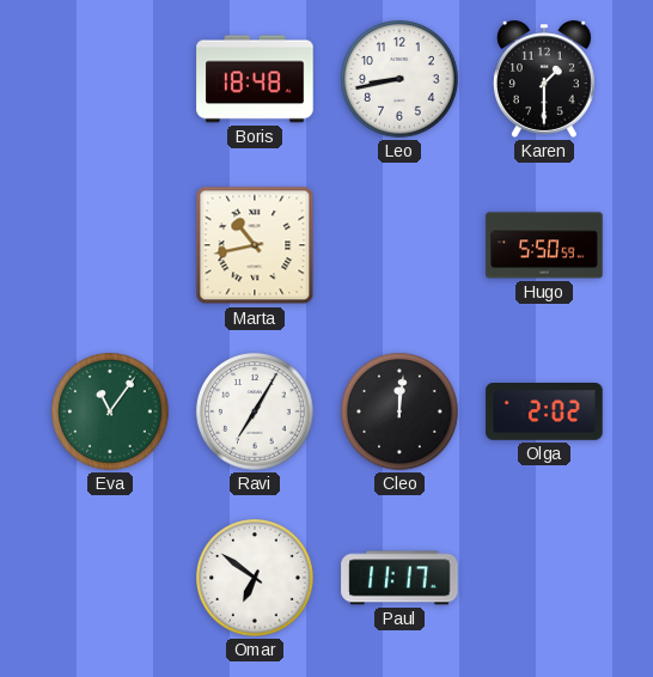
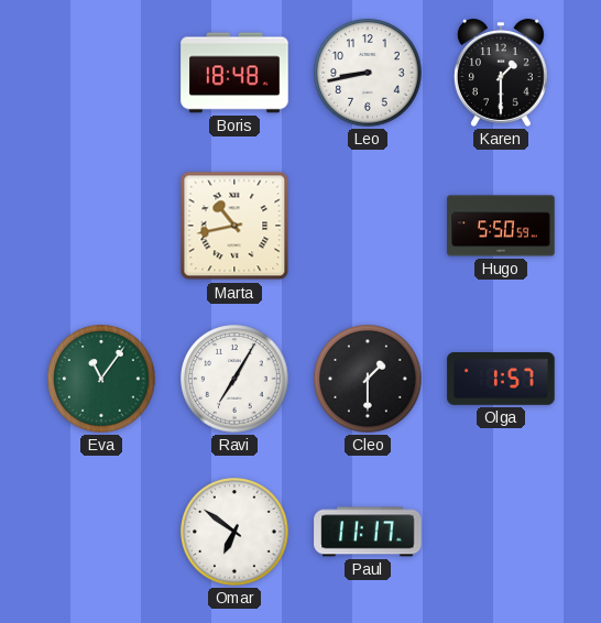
Cleo: 12:01 -> 1:30 (368, 379)
Olga: 2:02 -> 1:57 (501, 380)
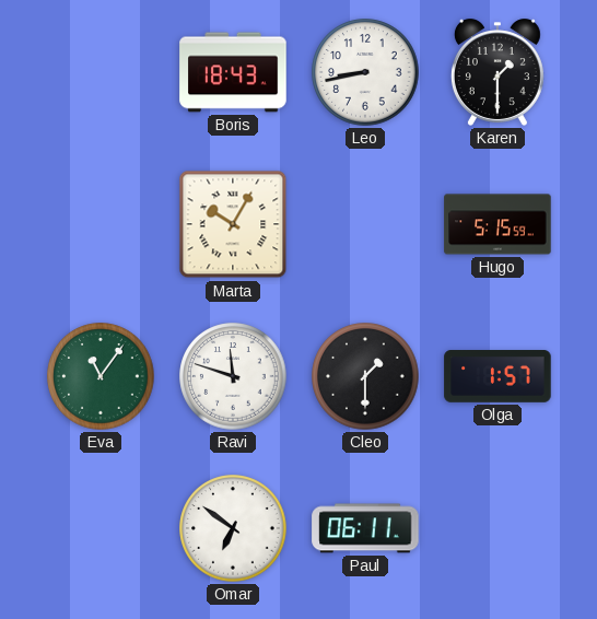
Boris: 18:48 -> 18:43 (233, 72)
Marta: 10:43 -> 10:05 (233, 224)
Hugo: 5:50 -> 5:15 (497, 224)
Ravi: 7:05 -> 11:48 (233, 376)
Paul: 11:17 -> 06:11 (365, 528)
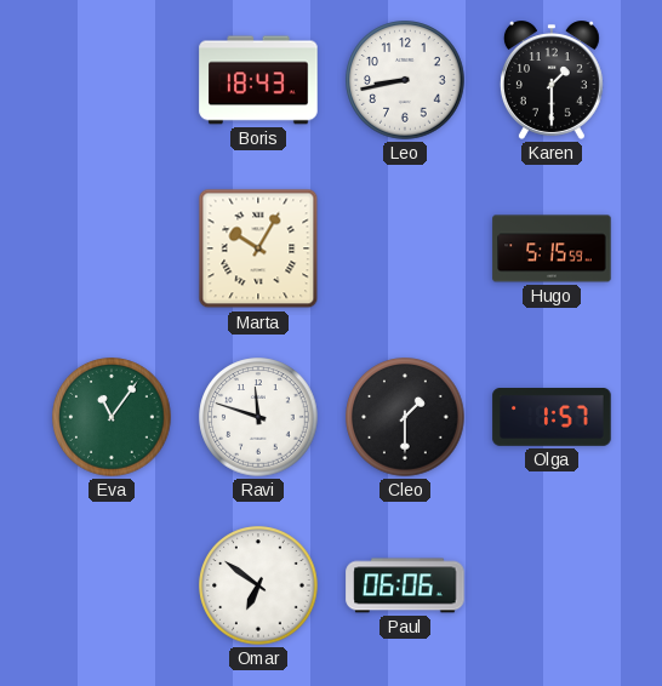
Paul: 06:11 -> 06:06 (405, 585)
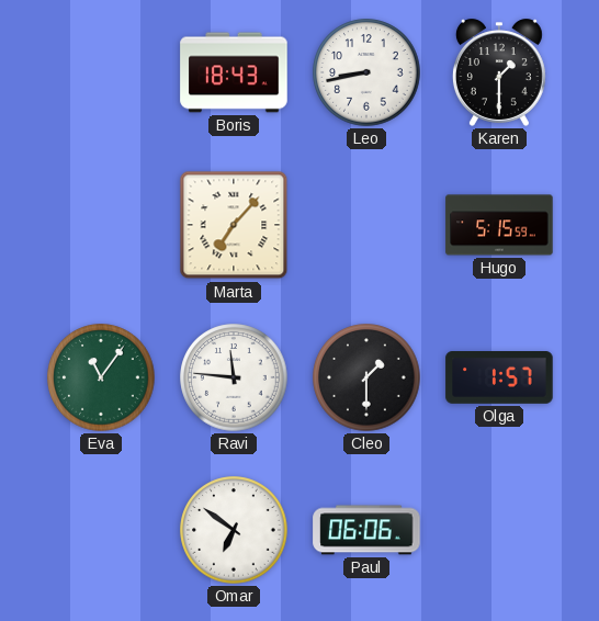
Marta: 10:05 -> 7:07 (234, 225)
Ravi: 11:48 -> 11:46 (234, 377)
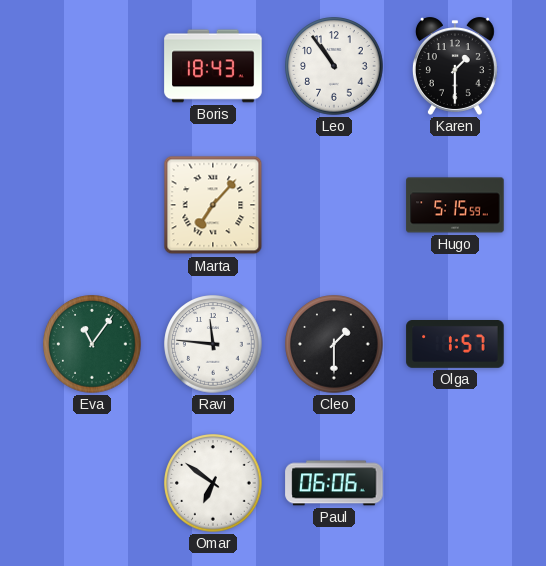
Leo: 8:43 -> 10:54 (334, 66)
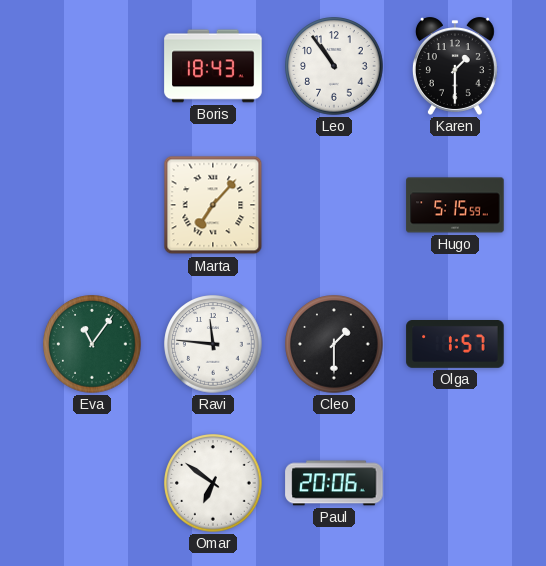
Paul: 06:06 -> 20:06 (334, 483)
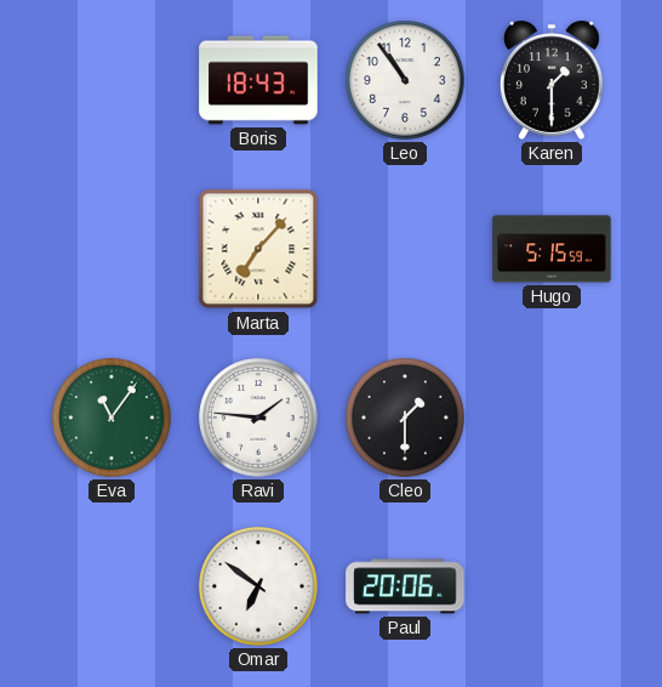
Ravi: 11:46 -> 1:46 (258, 418)
Olga: 1:57 -> none (455, 345)
